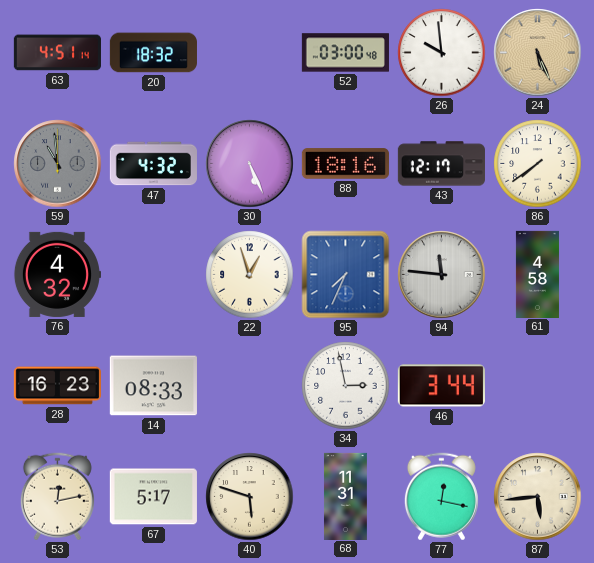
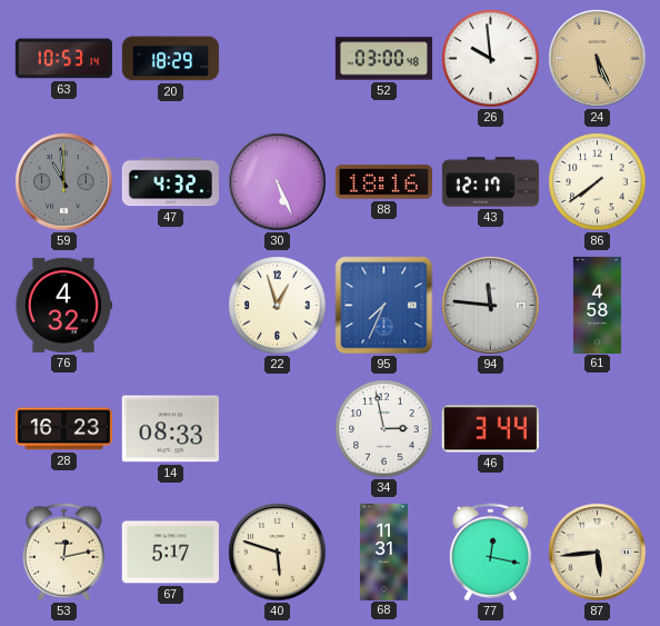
63: 4:51 -> 10:53 (63, 59)
20: 18:32 -> 18:29 (170, 59)
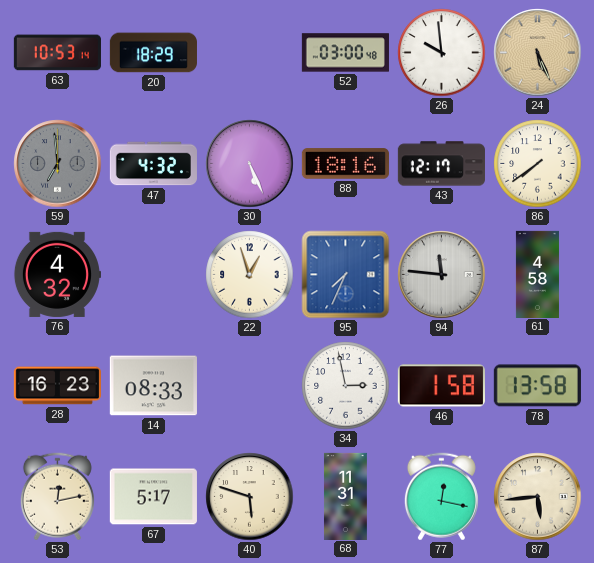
59: 10:59 -> 6:59 (58, 164)
46: 3:44 -> 1:58 (441, 386)
78: none -> 13:58 (537, 386)
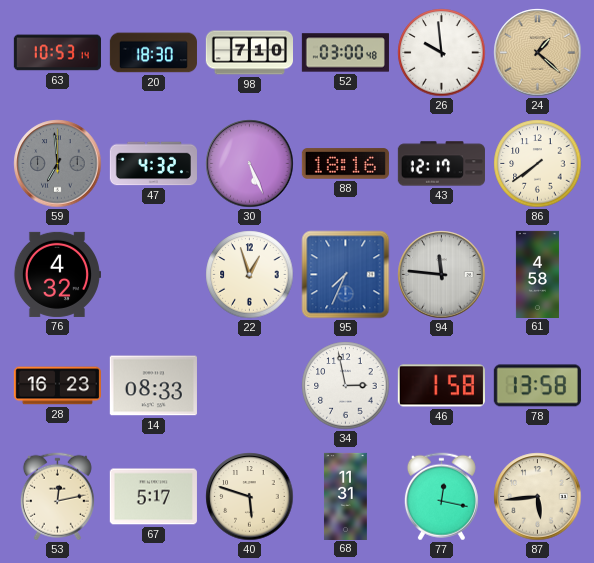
20: 18:29 -> 18:30 (153, 53)
98: none -> 7:10 (249, 53)
24: 5:26 -> 1:22 (538, 53)
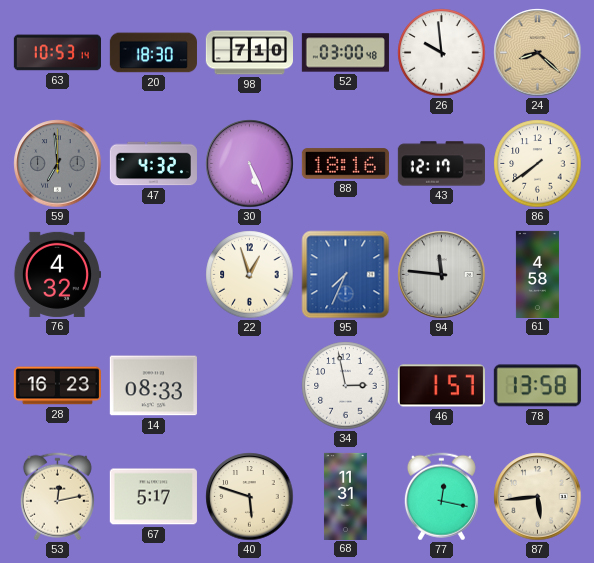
24: 1:22 -> 8:22 (538, 53)
46: 1:58 -> 1:57 (441, 386)
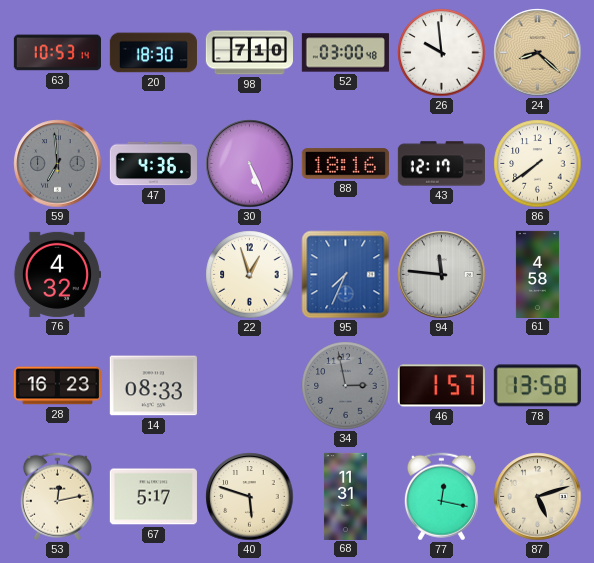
47: 4:32 -> 4:36 (153, 164)
34 dial: white -> grey (346, 386)
87: 5:44 -> 5:12 (538, 497)
